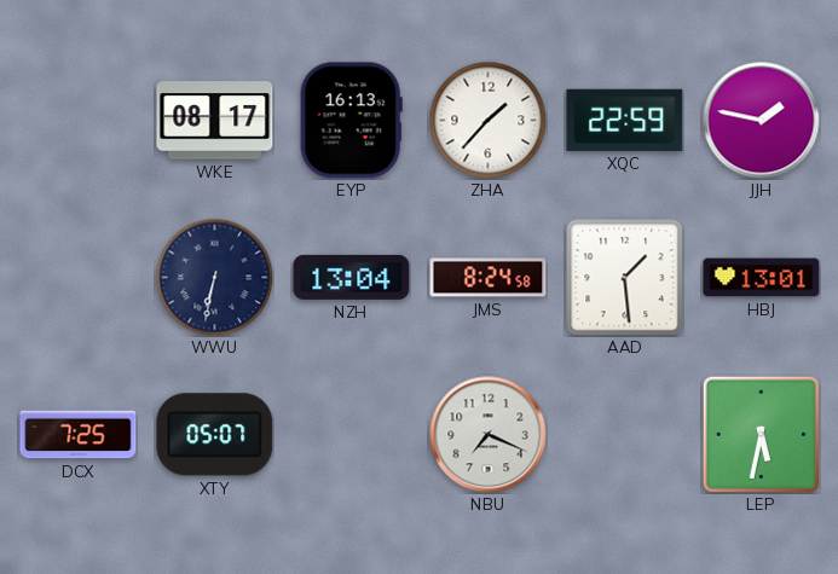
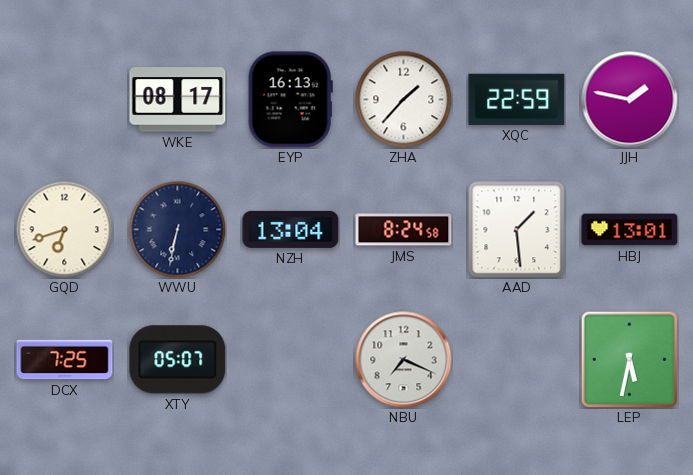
GQD: none -> 6:42 (64, 229)
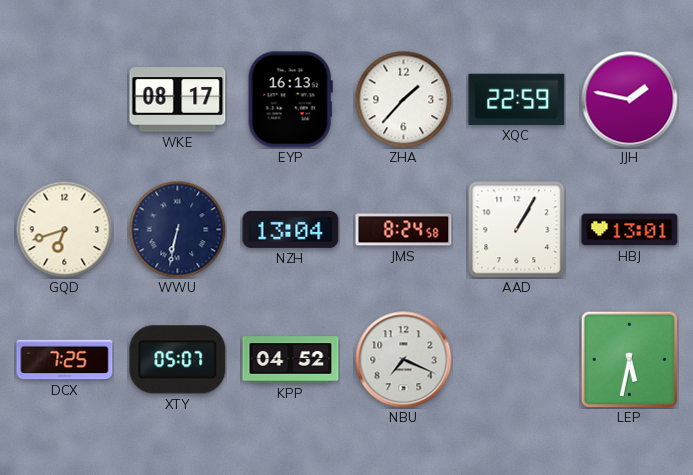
AAD: 1:29 -> 1:05 (517, 230)
KPP: none -> 04:52 (291, 360)
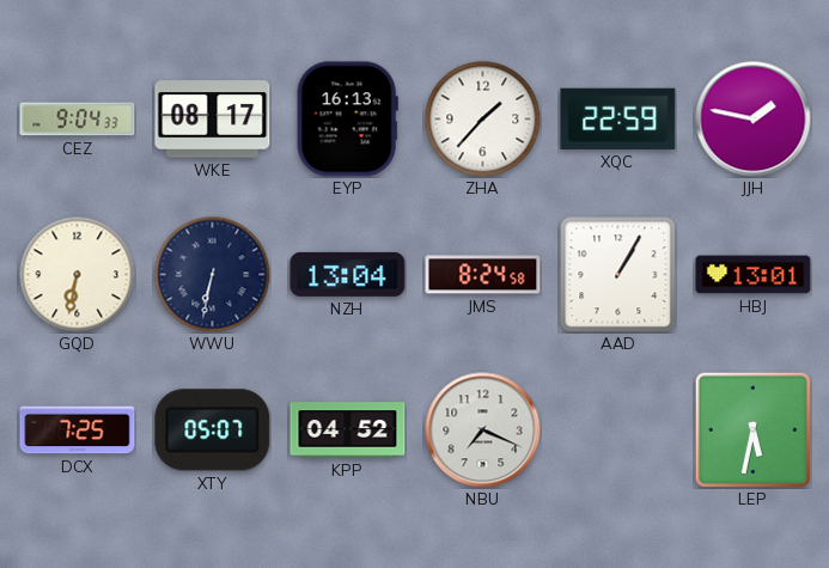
CEZ: none -> 9:04 (78, 120)
GQD: 6:42 -> 6:32 (77, 274)
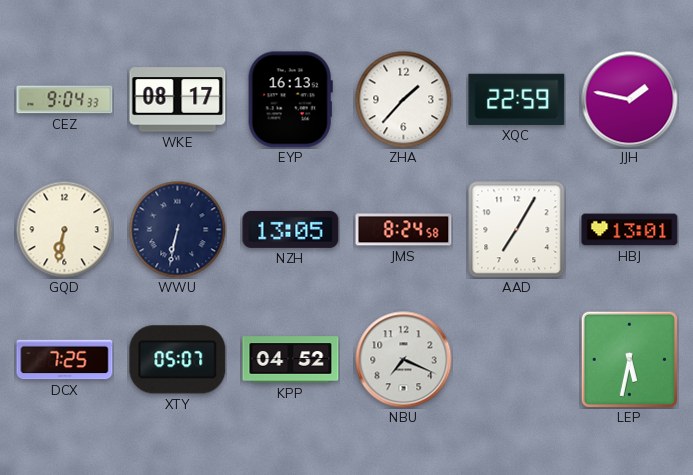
NZH: 13:04 -> 13:05 (291, 229)
AAD: 1:05 -> 7:05 (517, 230)
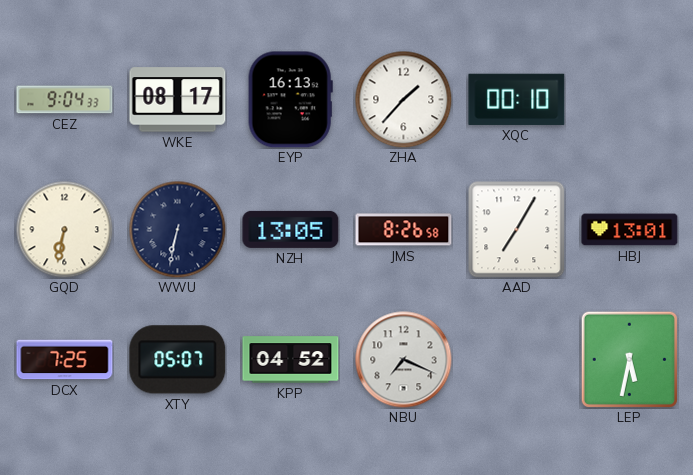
XQC: 22:59 -> 00:10 (517, 99)
JJH: 1:47 -> none (630, 100)
JMS: 8:24 -> 8:26 (404, 230)
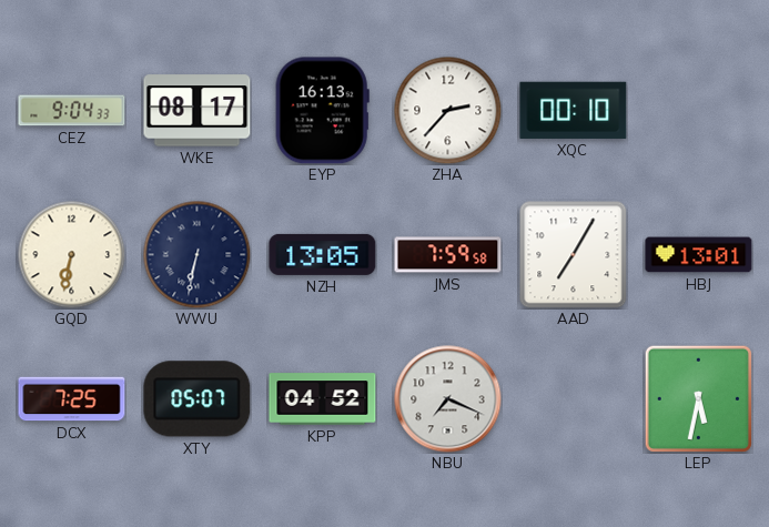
ZHA: 1:37 -> 2:37 (447, 110)
JMS: 8:26 -> 7:59 (448, 255)
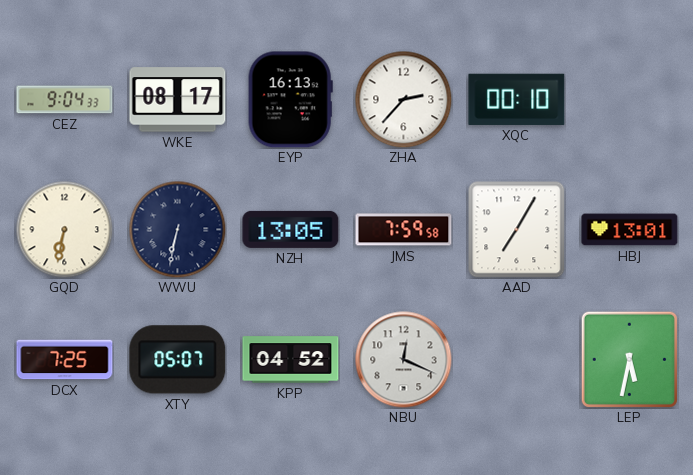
NBU: 7:19 -> 12:19 (404, 360)
